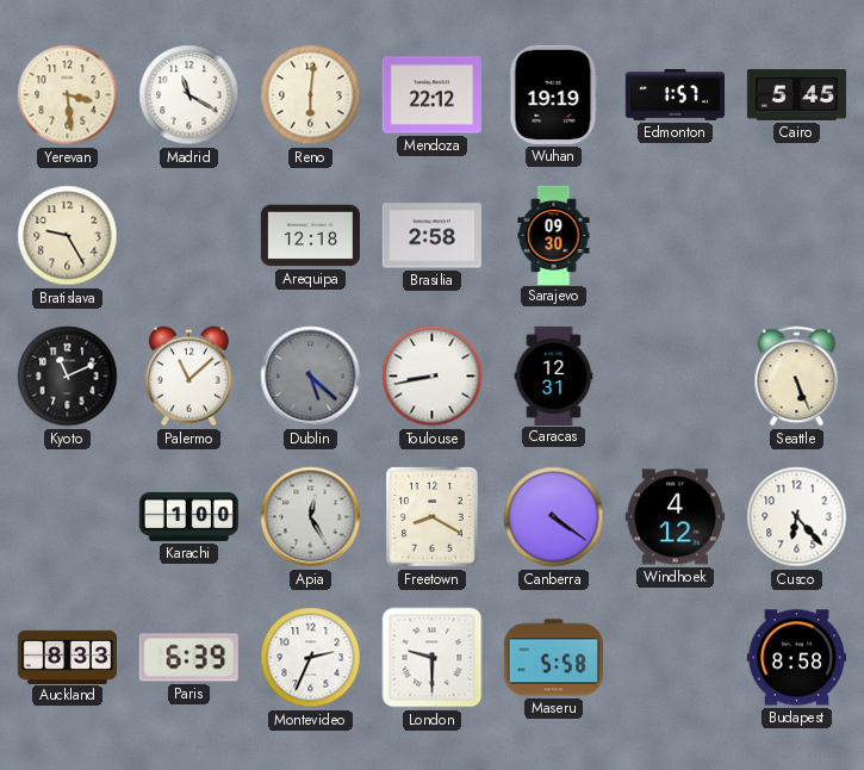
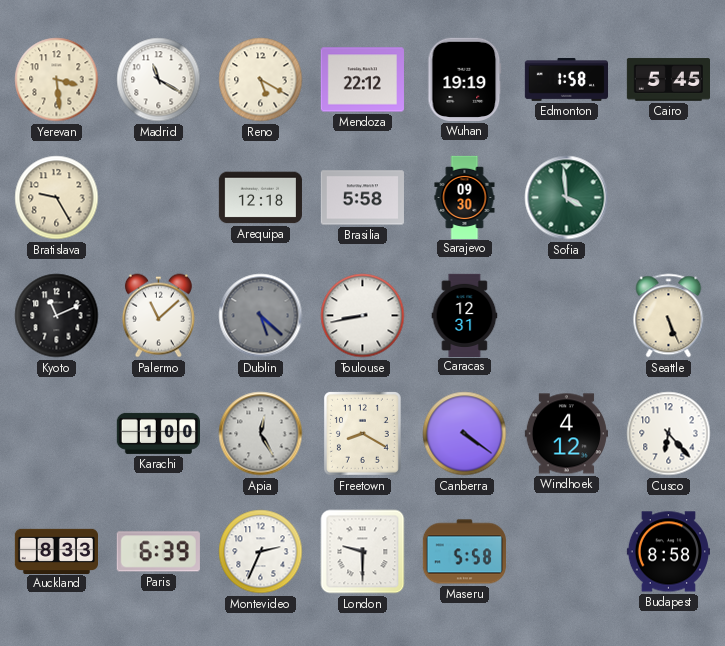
Reno: 6:01 -> 5:20 (261, 80)
Edmonton: 1:57 -> 1:58 (566, 80)
Brasilia: 2:58 -> 5:58 (362, 198)
Sofia: none -> 3:59 (567, 198)
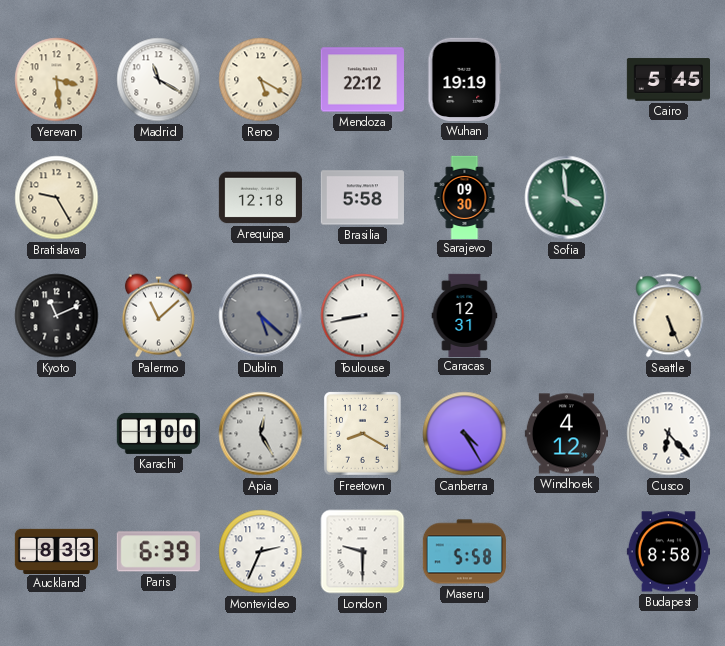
Edmonton: 1:58 -> none (566, 80)
Canberra: 4:21 -> 4:25 (465, 434)
